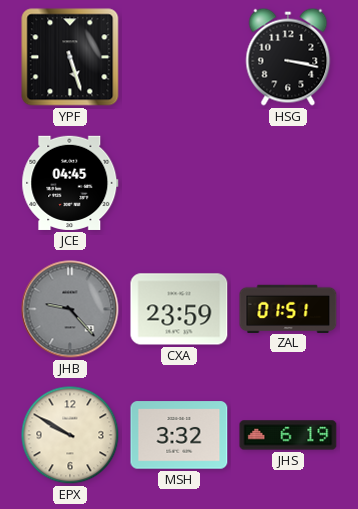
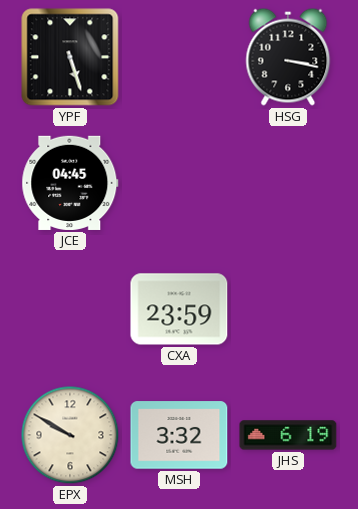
JHB: 9:23 -> none (70, 309)
ZAL: 01:51 -> none (288, 308)
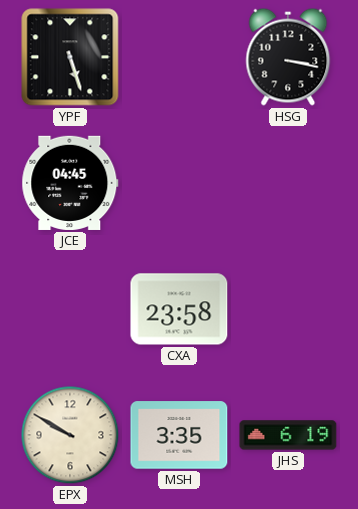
CXA: 23:59 -> 23:58 (179, 309)
MSH: 3:32 -> 3:35 (179, 435)
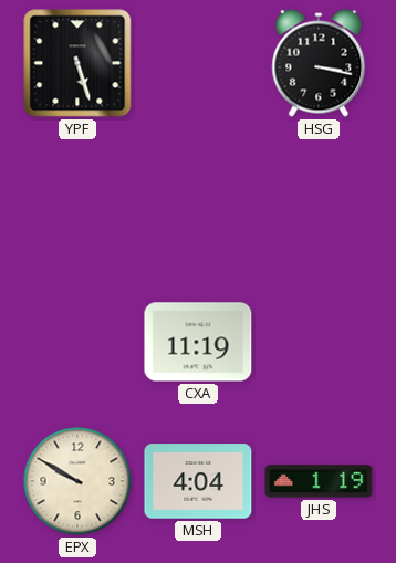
JCE: 04:45 -> none (70, 183)
CXA: 23:58 -> 11:19 (198, 342)
MSH: 3:35 -> 4:04 (198, 481)
JHS: 6:19 -> 1:19 (319, 481)
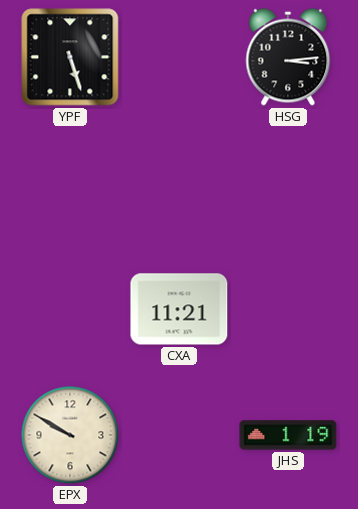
HSG: 3:17 -> 3:14 (288, 57)
CXA: 11:19 -> 11:21 (179, 309)
MSH: 4:04 -> none (198, 481)
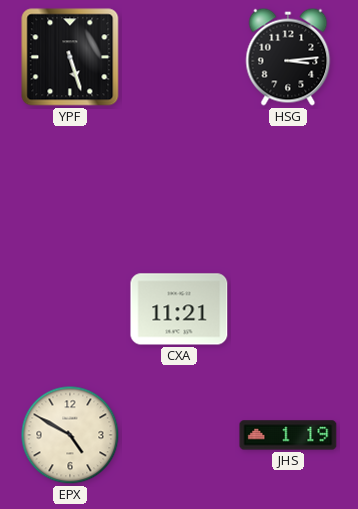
EPX: 9:50 -> 4:50 (70, 435)
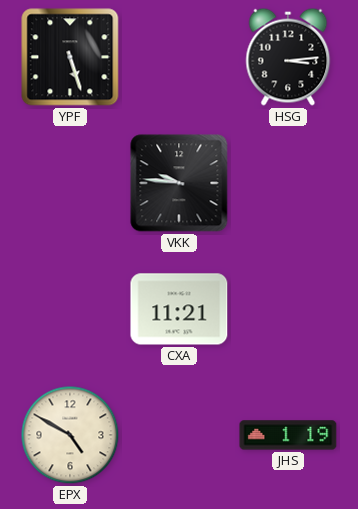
VKK: none -> 9:46 (179, 183)
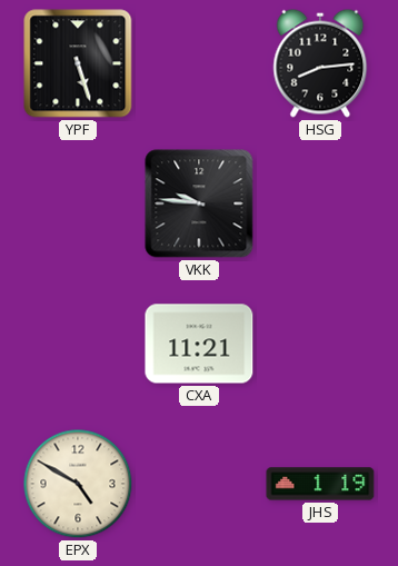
HSG: 3:14 -> 8:14 (320, 63)
